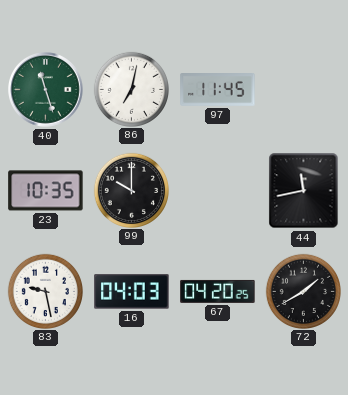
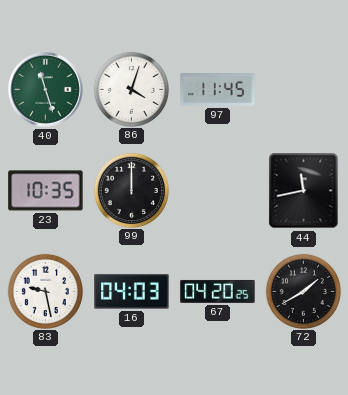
86: 7:02 -> 4:03 (131, 89)
99: 10:00 -> 12:00 (131, 190)
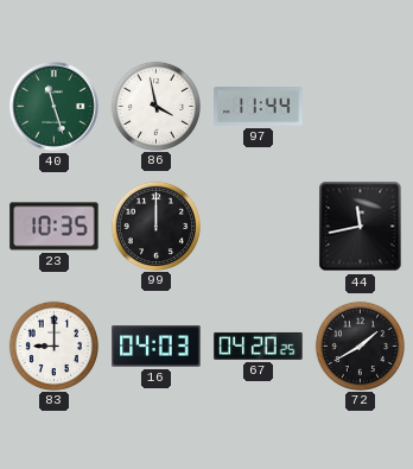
86: 4:03 -> 3:58 (155, 106)
97: 11:45 -> 11:44 (259, 107)
83: 9:28 -> 9:00 (53, 346)
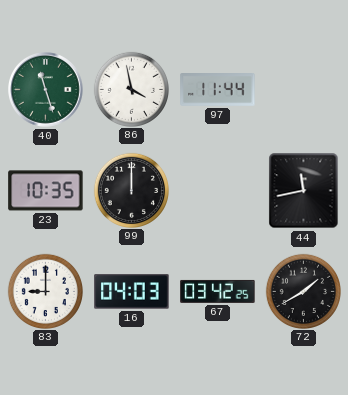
67: 04:20 -> 03:42 (218, 291)
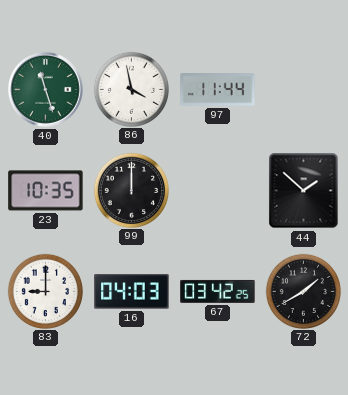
44: 11:43 -> 1:52 (304, 191)
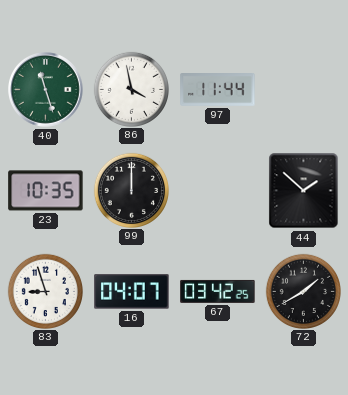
83: 9:00 -> 8:57 (45, 291)
16: 04:03 -> 04:07 (132, 292)
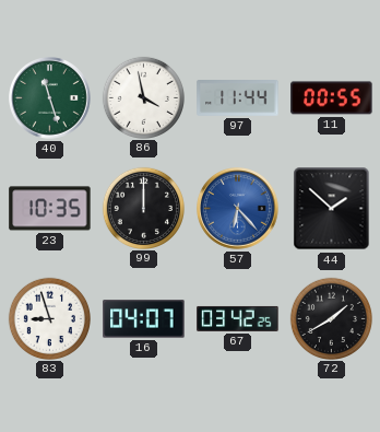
11: none -> 00:55 (332, 98)
57: none -> 6:23 (238, 209)
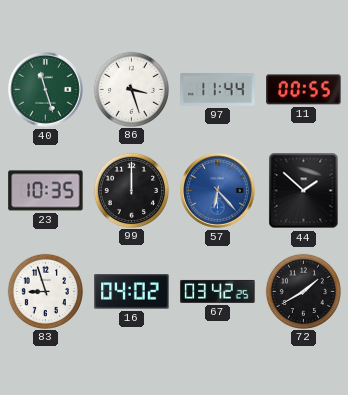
86: 3:58 -> 3:27 (131, 89)
16: 04:07 -> 04:02 (132, 292)
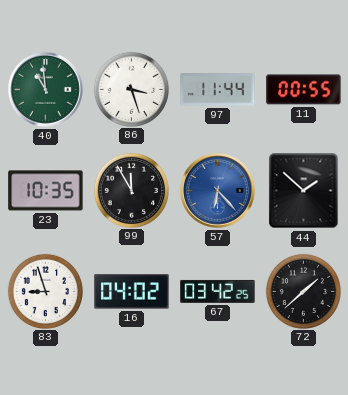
40: 11:27 -> 10:59 (46, 90)
99: 12:00 -> 11:55 (131, 190)
72: 1:40 -> 1:38 (303, 291)
